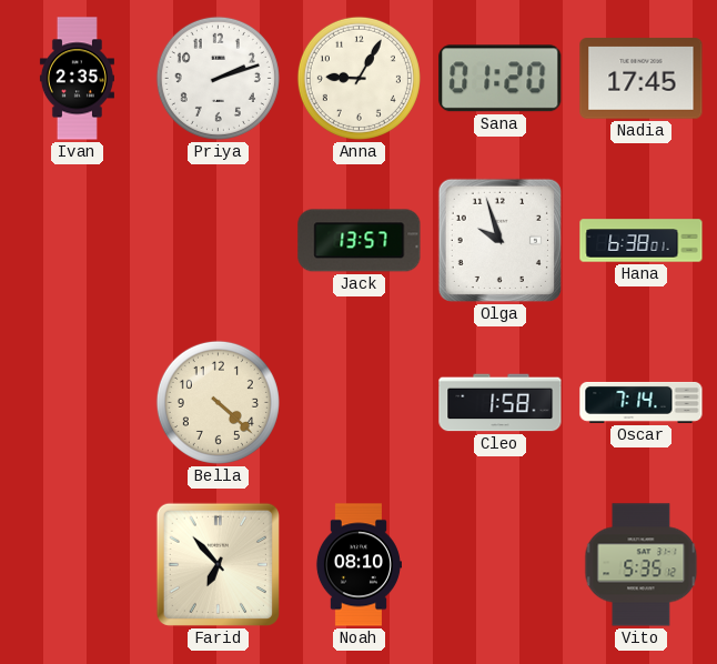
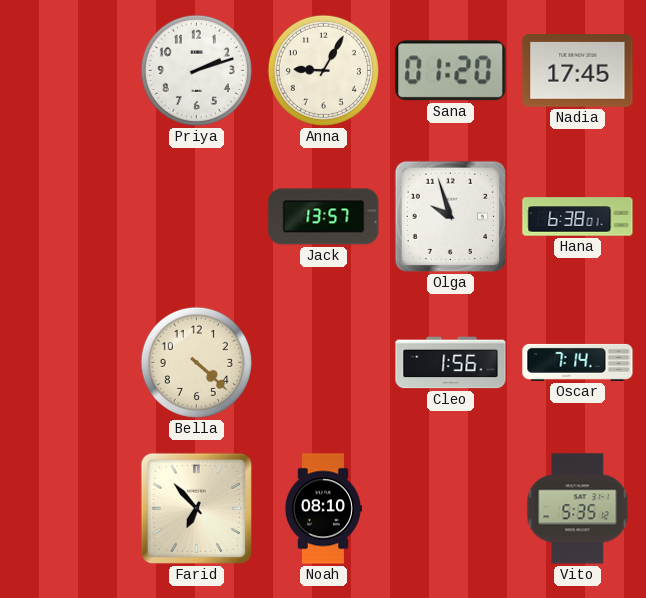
Ivan: 2:35 -> none (77, 79)
Cleo: 1:58 -> 1:56 (451, 363)
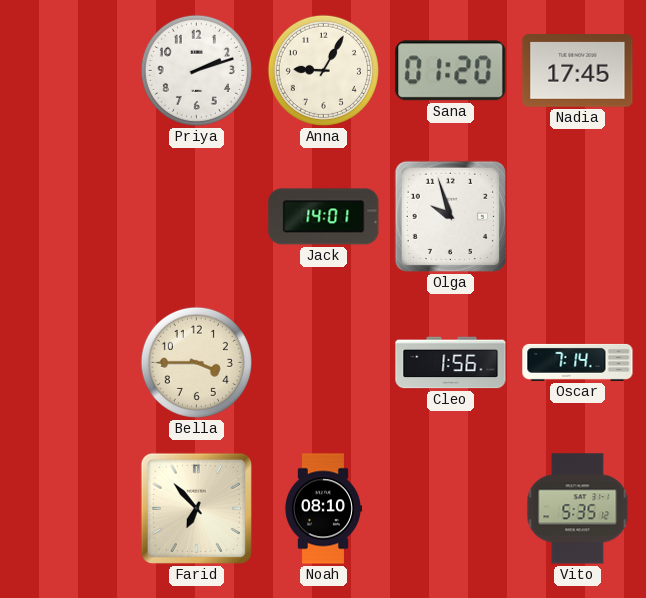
Jack: 13:57 -> 14:01 (324, 217)
Hana: 6:38 -> none (578, 217)
Bella: 4:22 -> 3:45 (196, 362)
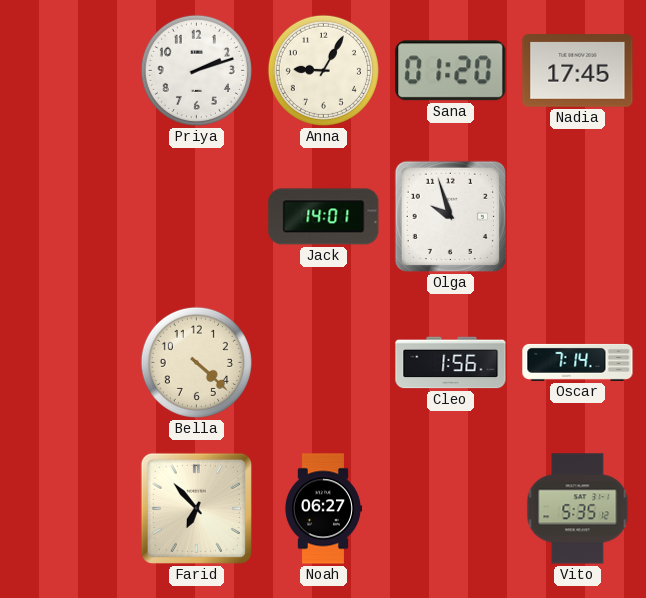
Bella: 3:45 -> 4:22 (196, 362)
Noah: 08:10 -> 06:27 (322, 509)
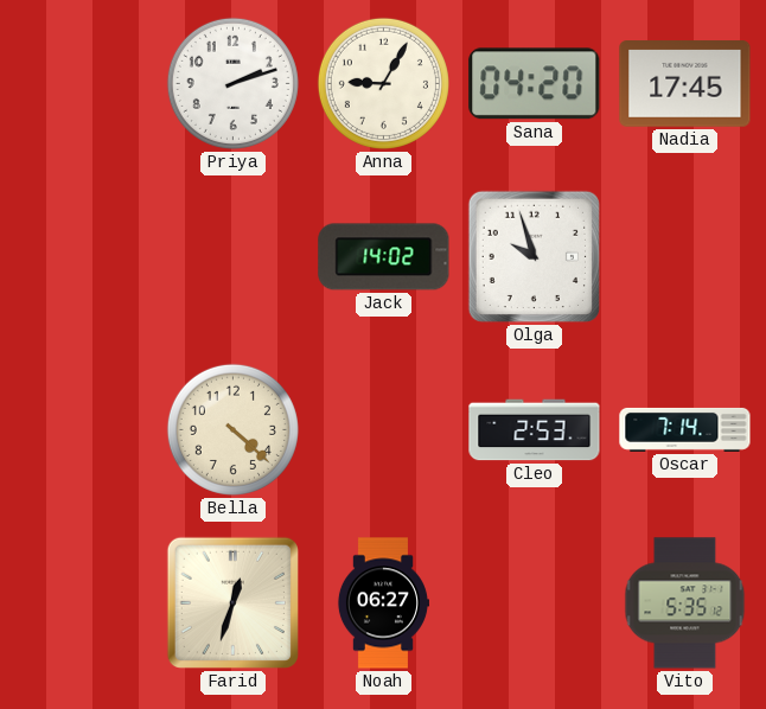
Sana: 01:20 -> 04:20 (535, 84)
Jack: 14:01 -> 14:02 (384, 257)
Cleo: 1:56 -> 2:53 (535, 430)
Farid: 6:53 -> 12:33 (232, 602)
